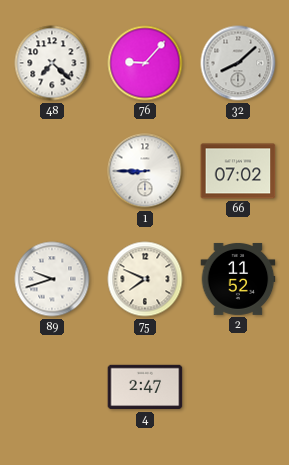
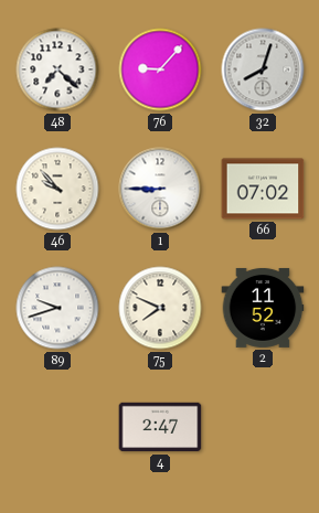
32: 8:08 -> 8:03 (263, 70)
46: none -> 9:53 (57, 189)
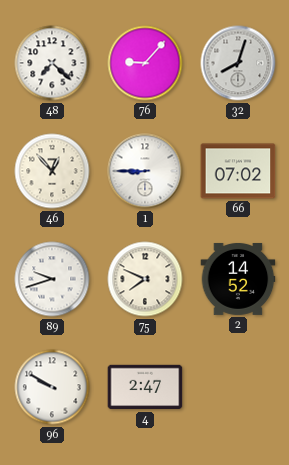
46: 9:53 -> 12:53 (52, 171)
2: 11:52 -> 14:52 (238, 279)
96: none -> 9:50 (52, 387)
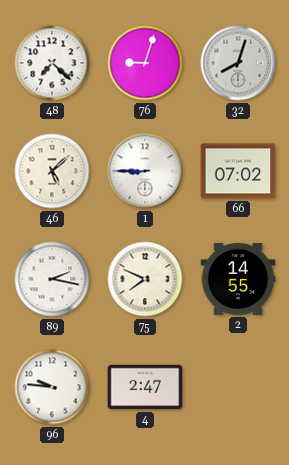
76: 9:07 -> 9:03 (145, 63)
46: 12:53 -> 5:08 (52, 171)
89: 9:42 -> 2:17 (52, 279)
2: 14:52 -> 14:55 (238, 279)
96: 9:50 -> 9:46 (52, 387)
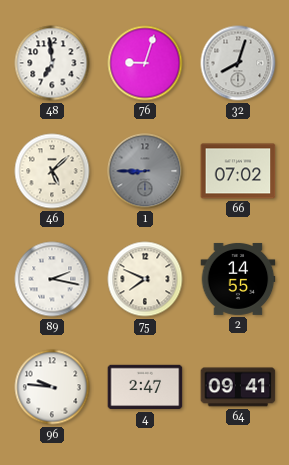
48: 7:22 -> 6:59 (52, 63)
1 dial: white -> grey (145, 171)
64: none -> 09:41 (238, 387)
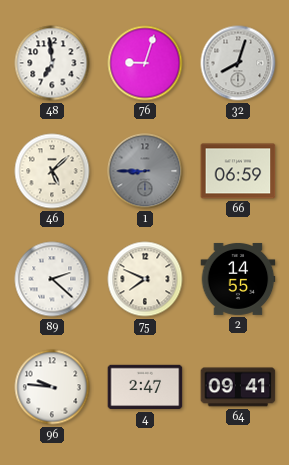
66: 07:02 -> 06:59 (238, 171)
89: 2:17 -> 2:22 (52, 279)
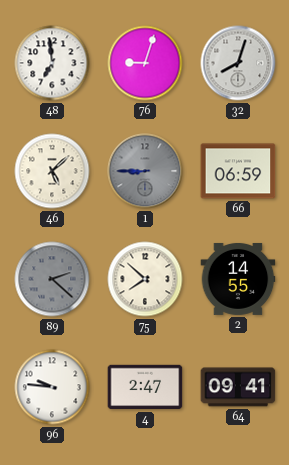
89 dial: white -> grey (52, 279)
75: 7:49 -> 7:52 (145, 279)
